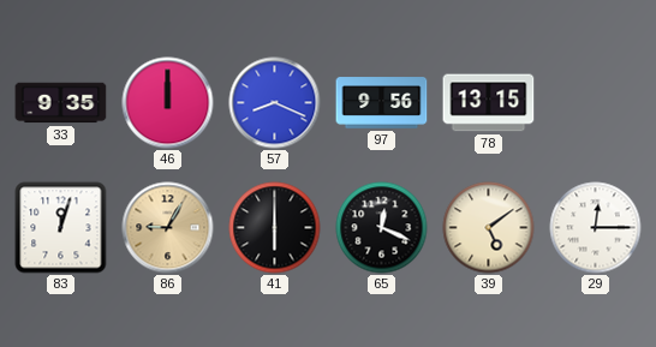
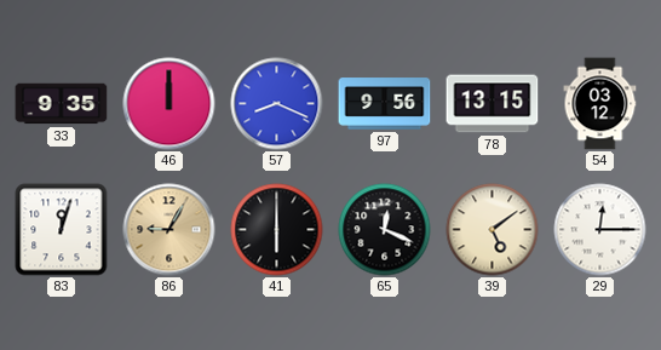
54: none -> 03:12 (600, 104)
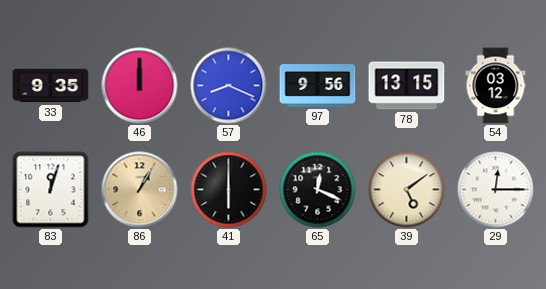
86: 9:05 -> 1:05 (140, 190)
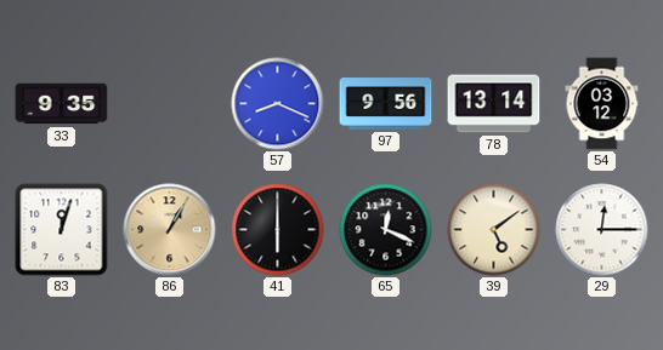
46: 12:00 -> none (140, 86)
78: 13:15 -> 13:14 (494, 104)
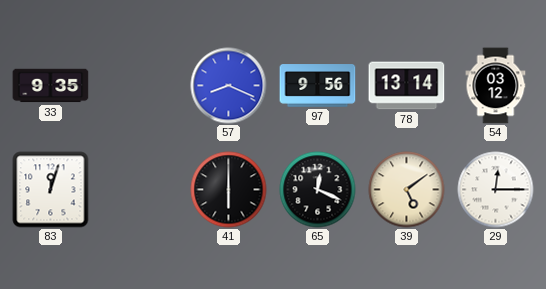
86: 1:05 -> none (170, 230)
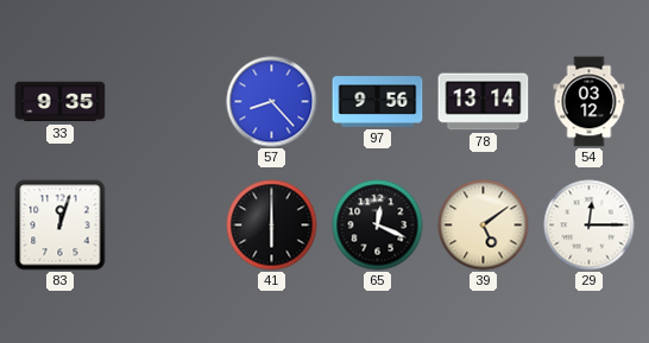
57: 8:19 -> 8:23 (272, 102)
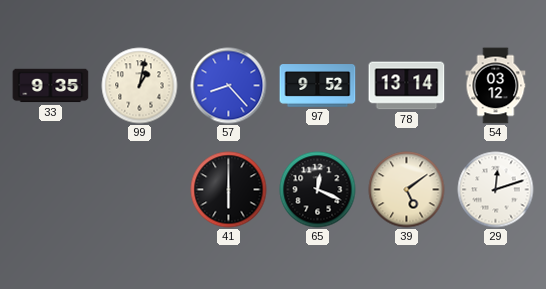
99: none -> 1:02 (140, 86)
97: 9:56 -> 9:52 (318, 86)
83: 12:03 -> none (61, 226)
29: 12:15 -> 12:12 (496, 190)
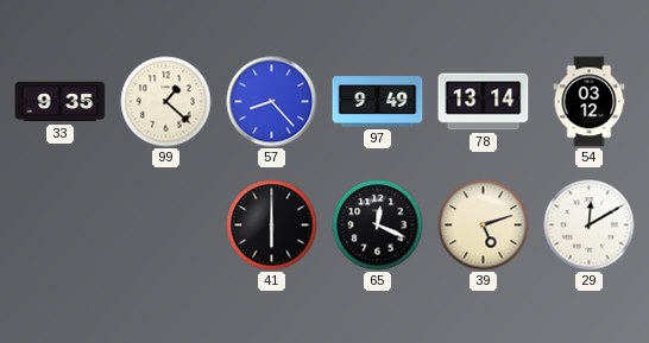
99: 1:02 -> 1:22 (166, 102)
97: 9:52 -> 9:49 (378, 102)
39: 5:09 -> 5:12 (484, 226)
29: 12:12 -> 12:10 (590, 226)
